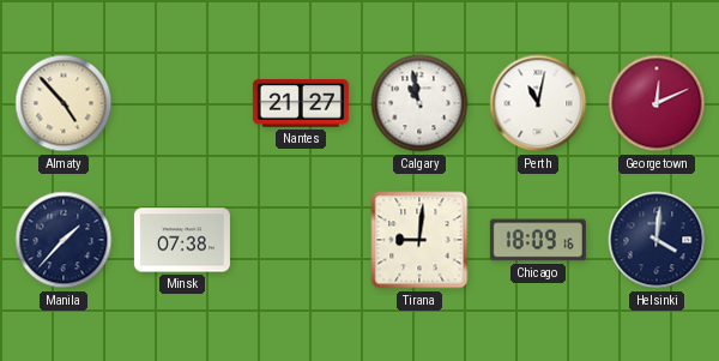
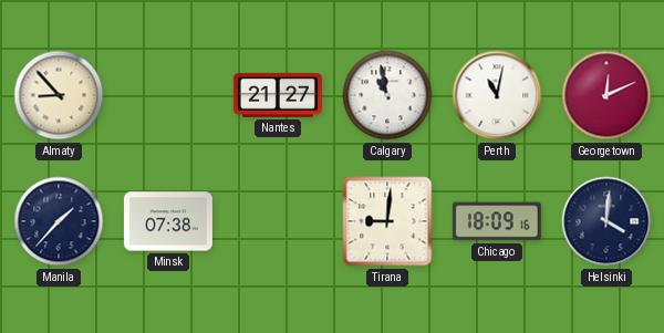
Almaty: 4:53 -> 8:53 (59, 95)
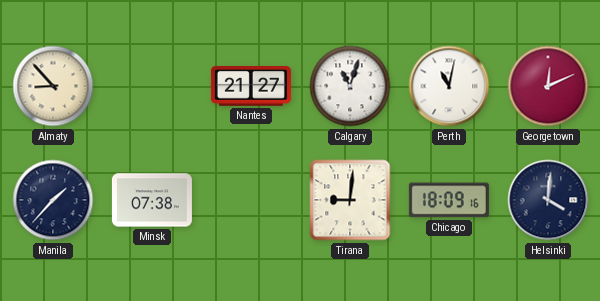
Calgary: 10:58 -> 11:03 (350, 86)
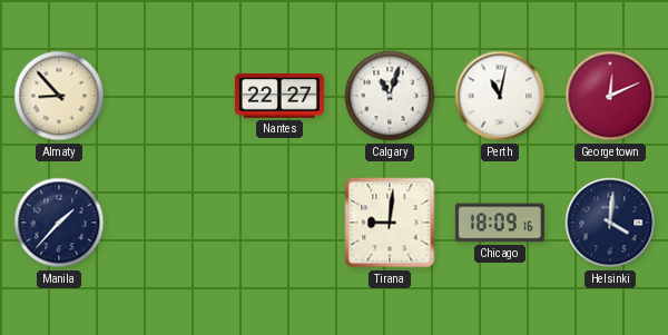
Nantes: 21:27 -> 22:27 (279, 97)
Minsk: 07:38 -> none (152, 200)
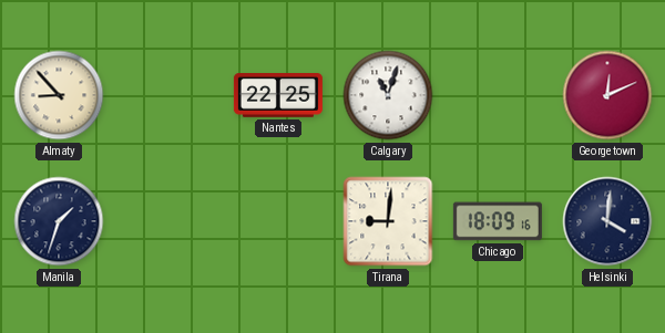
Nantes: 22:27 -> 22:25 (278, 96)
Perth: 11:02 -> none (500, 96)
Manila: 1:37 -> 1:33 (59, 221)
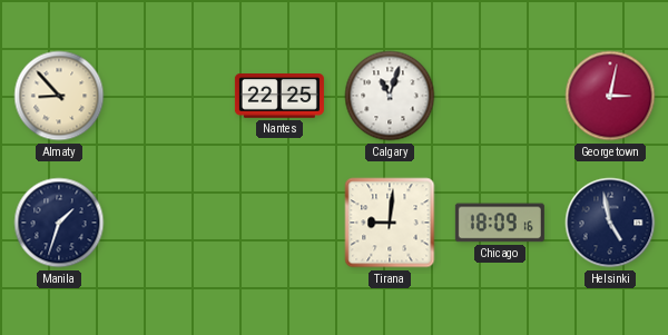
Georgetown: 12:11 -> 3:02 (610, 96)
Helsinki: 4:01 -> 4:58 (610, 223)
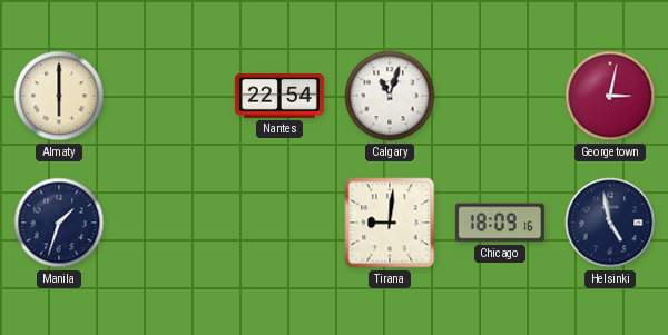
Almaty: 8:53 -> 6:00 (59, 96)
Nantes: 22:25 -> 22:54 (279, 97)
